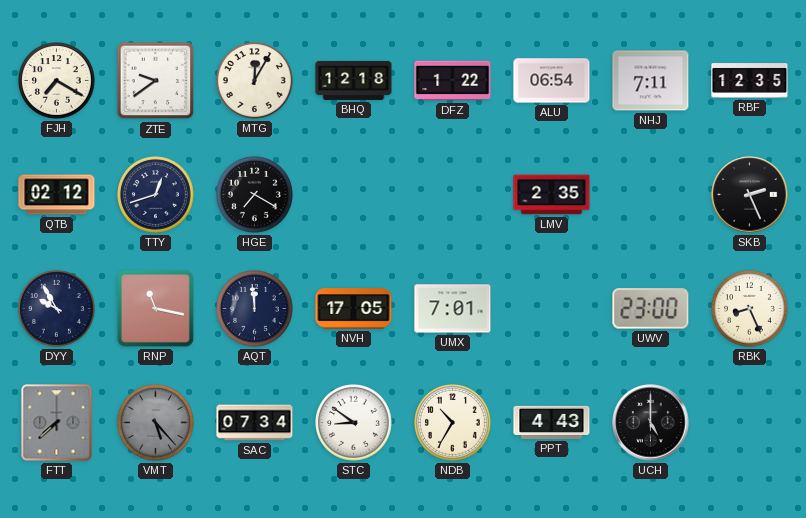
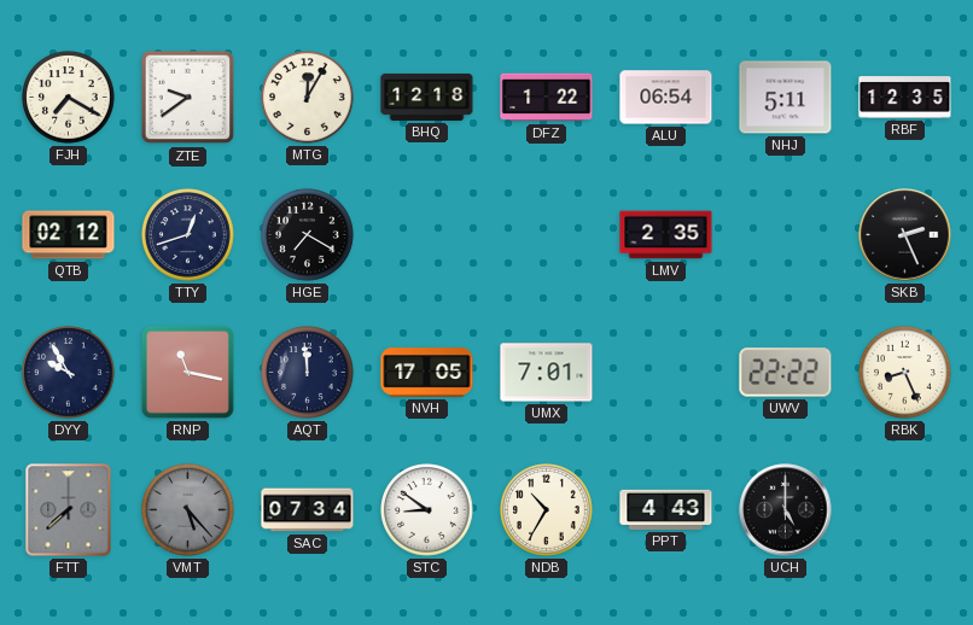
NHJ: 7:11 -> 5:11 (786, 98)
UWV: 23:00 -> 22:22 (786, 373)
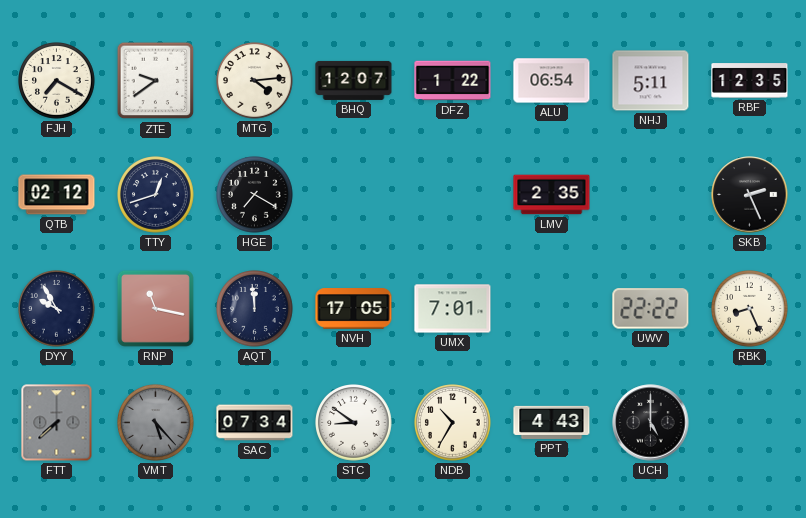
MTG: 12:05 -> 4:14 (255, 81)
BHQ: 12:18 -> 12:07 (354, 80)
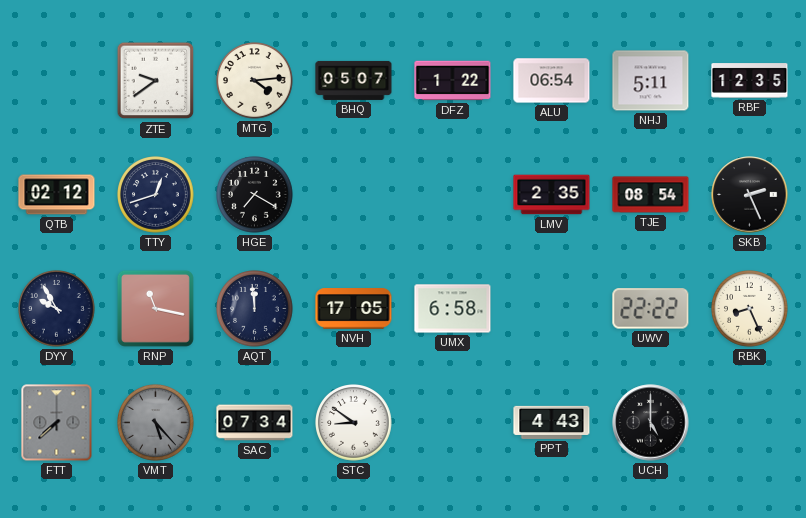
FJH: 7:20 -> none (57, 81)
BHQ: 12:07 -> 05:07 (354, 80)
TJE: none -> 08:54 (651, 195)
UMX: 7:01 -> 6:58 (453, 309)
NDB: 10:35 -> none (453, 423)
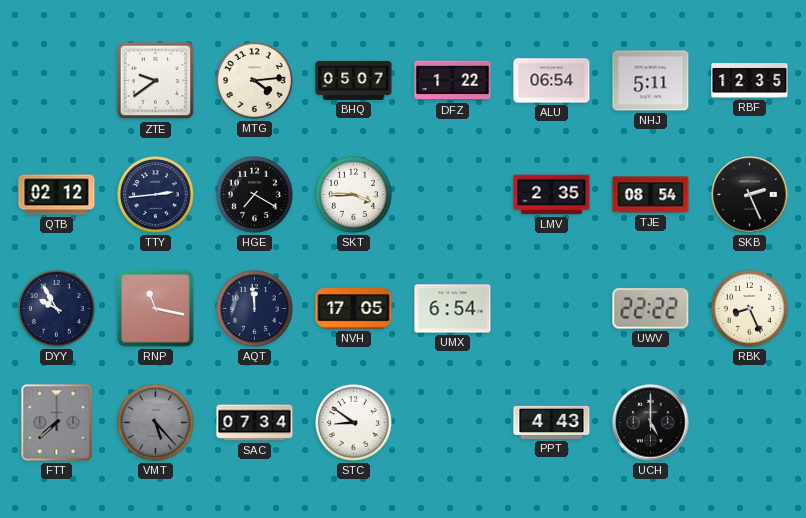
TTY: 12:42 -> 2:44 (156, 195)
SKT: none -> 3:45 (354, 195)
UMX: 6:58 -> 6:54 (453, 309)
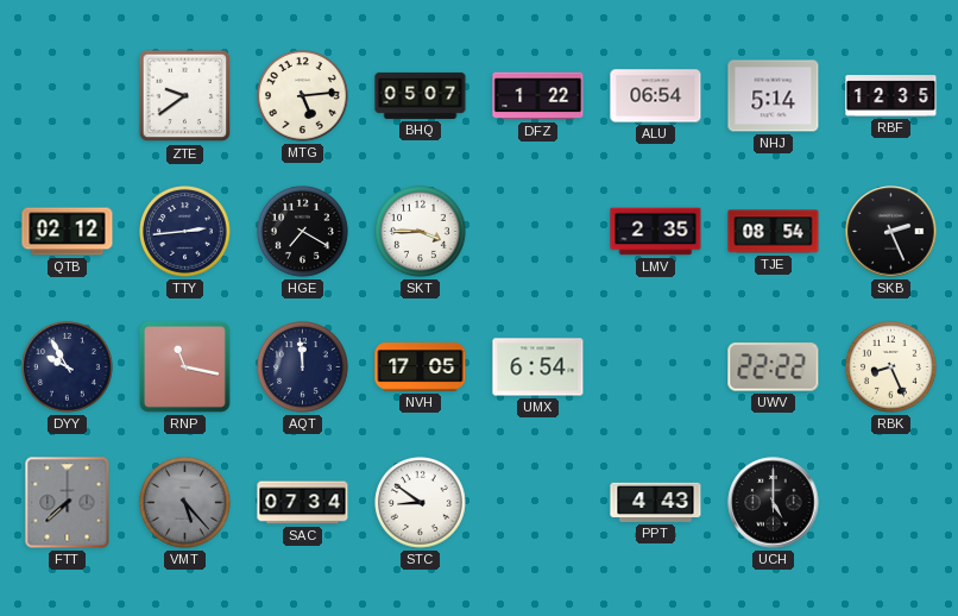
MTG: 4:14 -> 5:14 (303, 96)
NHJ: 5:11 -> 5:14 (774, 96)
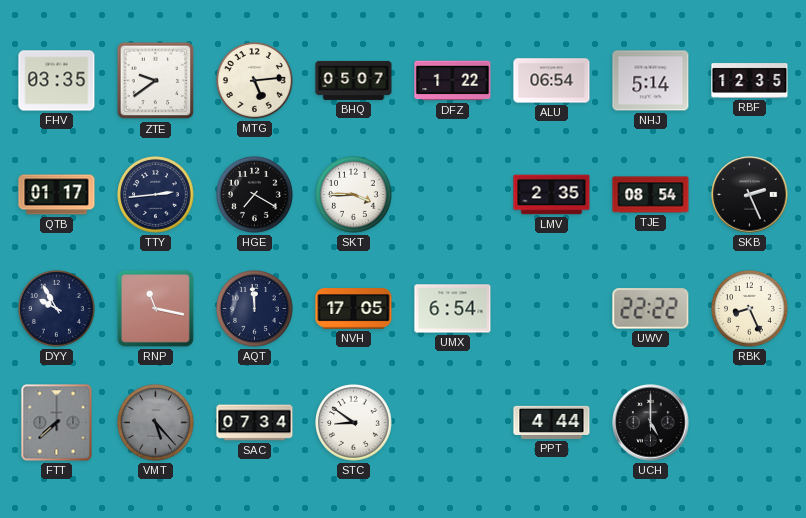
FHV: none -> 03:35 (57, 81)
QTB: 02:12 -> 01:17 (57, 195)
PPT: 4:43 -> 4:44 (552, 422)
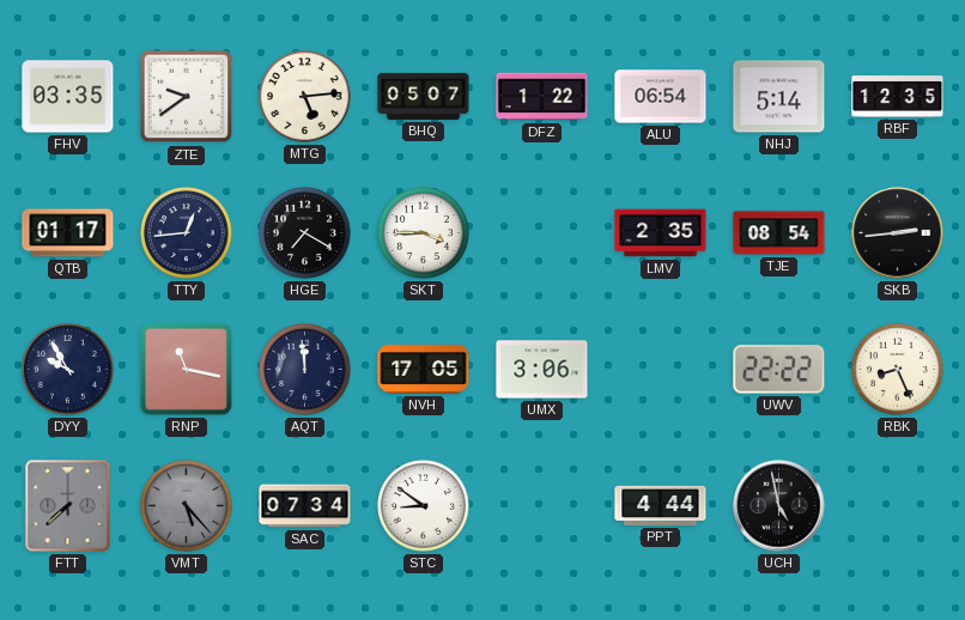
TTY: 2:44 -> 12:44 (187, 233)
SKB: 2:26 -> 2:44 (898, 233)
UMX: 6:54 -> 3:06 (542, 370)
UCH: 5:00 -> 4:58 (779, 506)
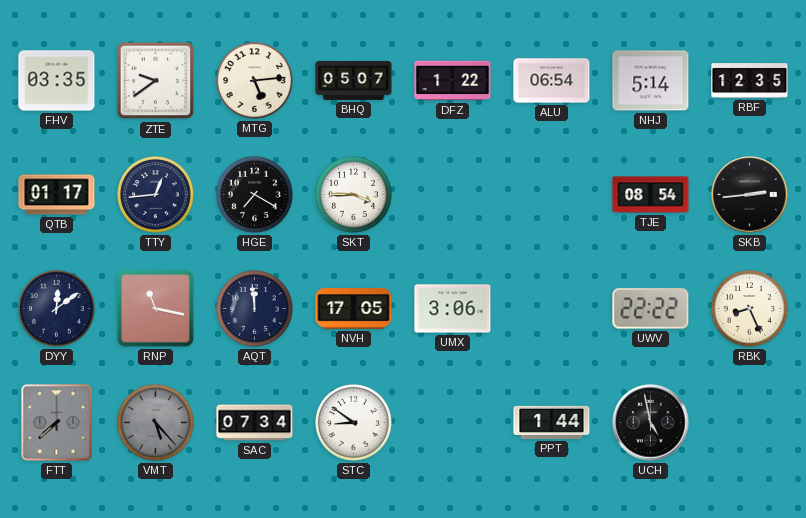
LMV: 2:35 -> none (661, 233)
DYY: 9:55 -> 12:09 (57, 309)
PPT: 4:44 -> 1:44 (552, 422)
